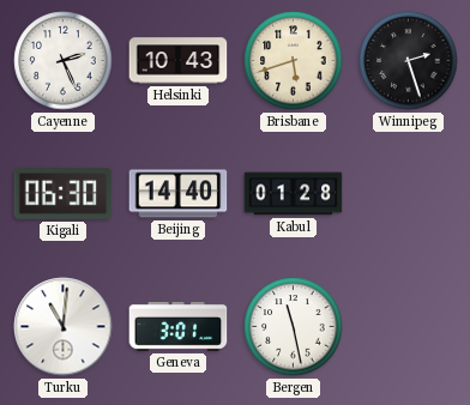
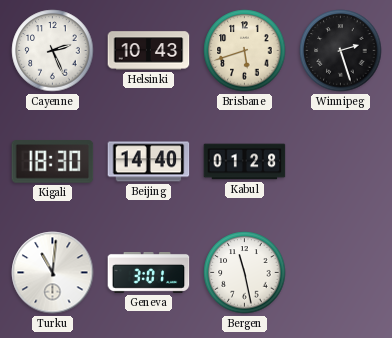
Kigali: 06:30 -> 18:30 (53, 162)
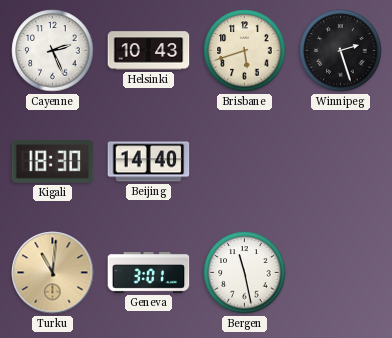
Kabul: 01:28 -> none (245, 162)
Turku dial: white -> champagne (53, 273)
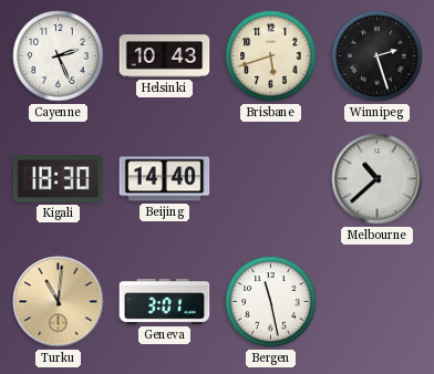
Melbourne: none -> 10:38 (378, 179)
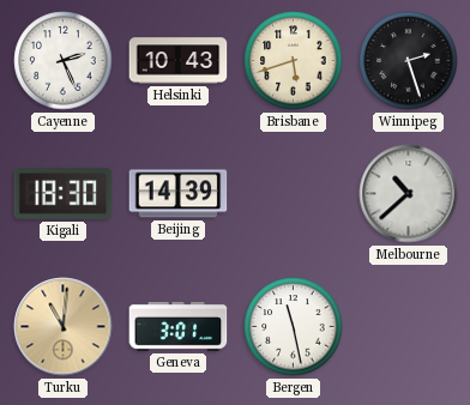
Beijing: 14:40 -> 14:39 (179, 194)
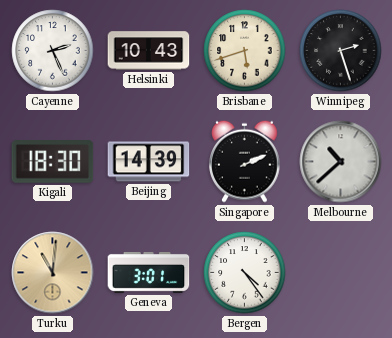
Singapore: none -> 2:11 (245, 161)
Bergen: 11:28 -> 4:24 (245, 273)
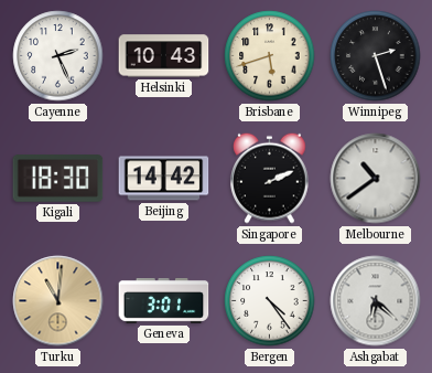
Beijing: 14:39 -> 14:42 (164, 179)
Melbourne: 10:38 -> 10:39 (376, 179)
Ashgabat: none -> 6:22 (376, 301)
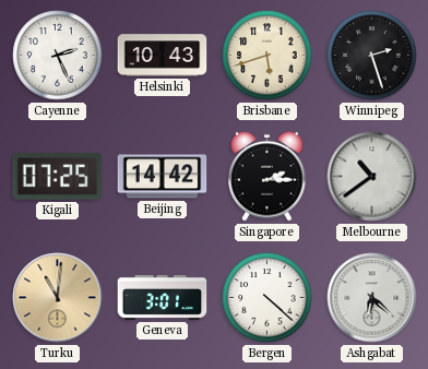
Kigali: 18:30 -> 07:25 (58, 177)
Singapore: 2:11 -> 2:15 (267, 176)
Bergen: 4:24 -> 4:22 (267, 298)
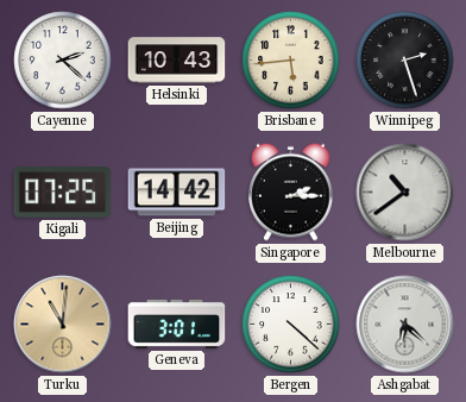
Cayenne: 2:26 -> 2:22 (63, 61)
Brisbane: 5:42 -> 5:44 (291, 61)
